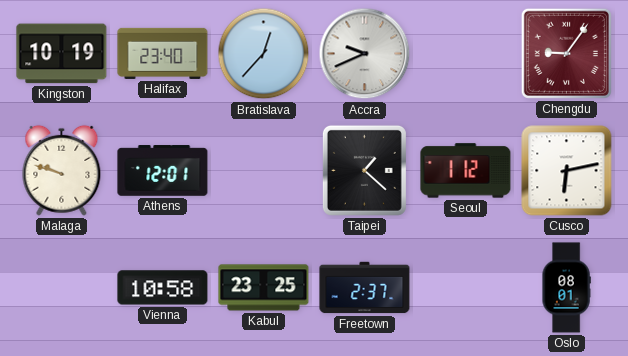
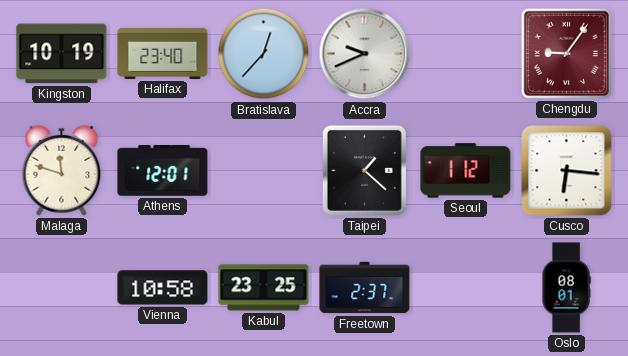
Malaga: 9:48 -> 11:48 (62, 170)
Cusco: 6:13 -> 6:16 (567, 171)
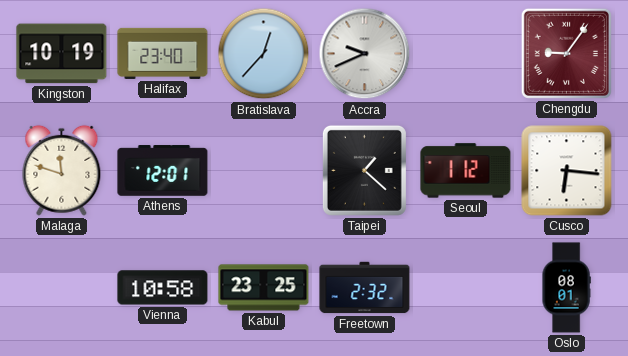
Freetown: 2:37 -> 2:32 (365, 288)
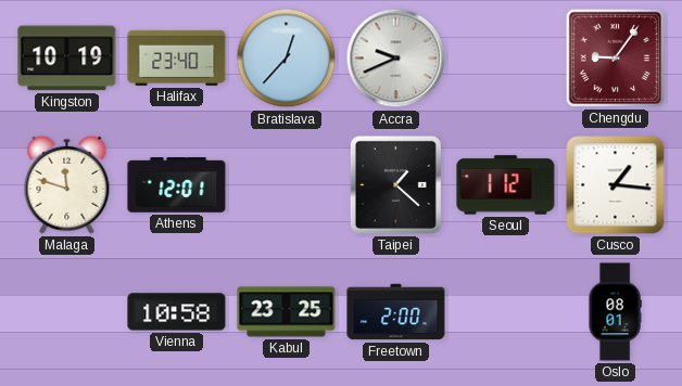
Cusco: 6:16 -> 1:16 (616, 185)
Freetown: 2:32 -> 2:00 (396, 312)
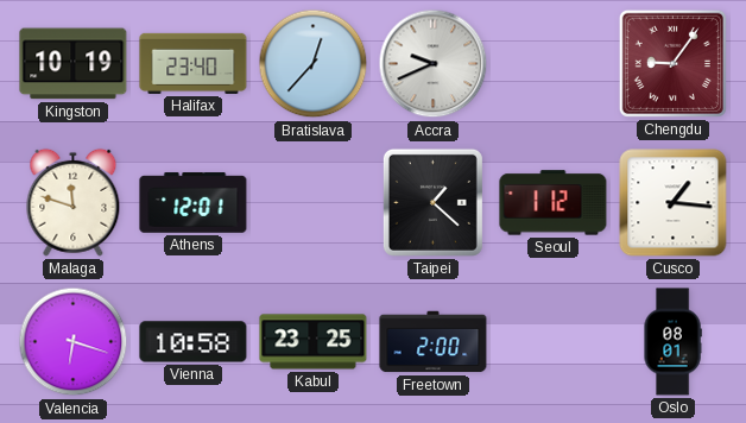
Valencia: none -> 6:18 (74, 342)
